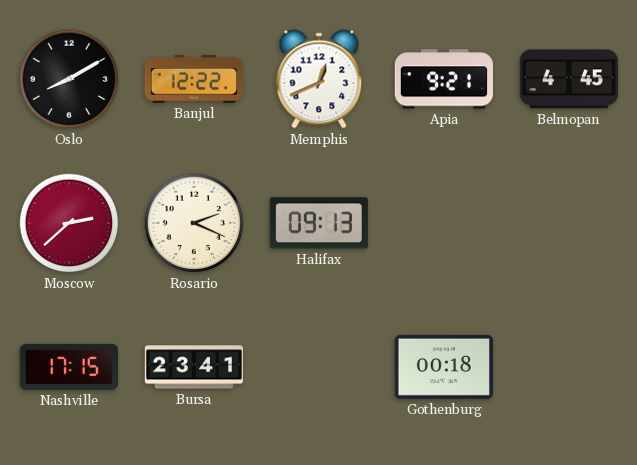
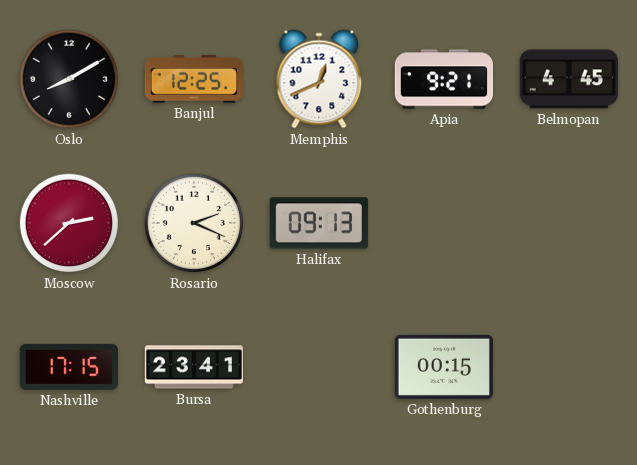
Banjul: 12:22 -> 12:25 (193, 80)
Gothenburg: 00:18 -> 00:15 (444, 367)
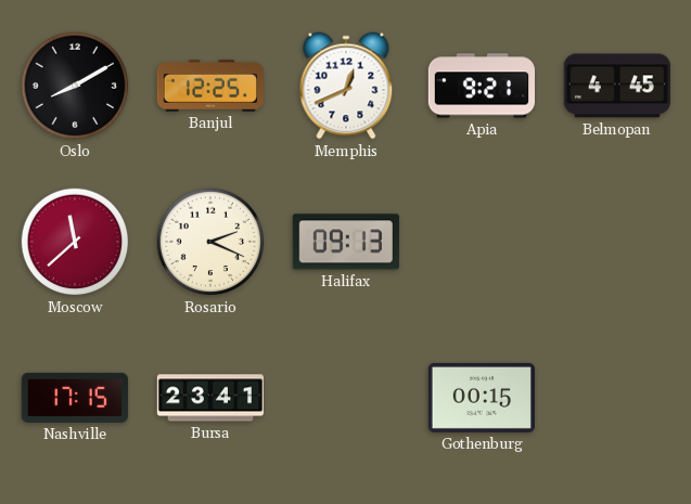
Moscow: 2:38 -> 11:38 (75, 242)
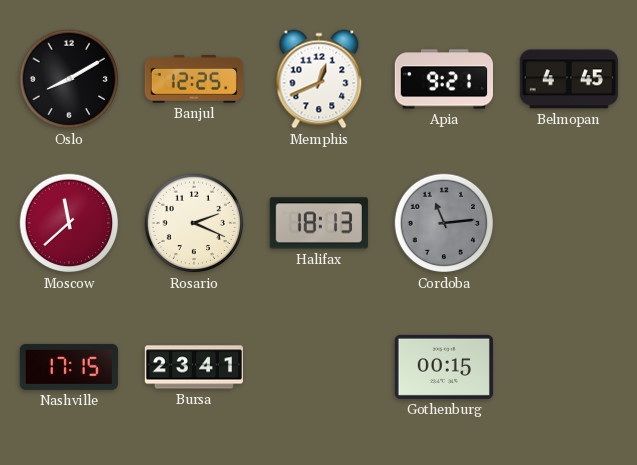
Halifax: 09:13 -> 18:13 (319, 223)
Cordoba: none -> 11:14 (444, 223)
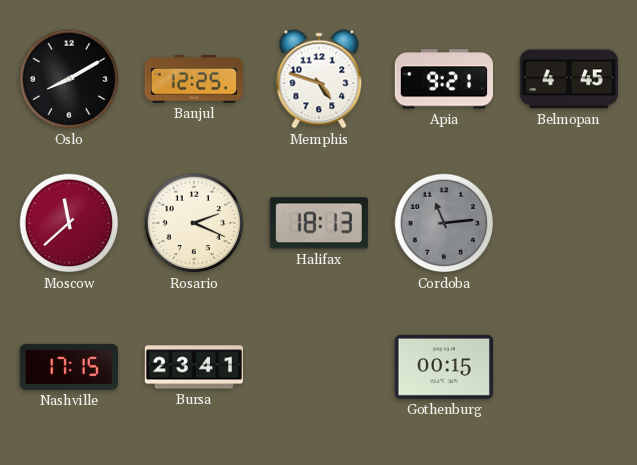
Memphis: 12:41 -> 4:48 (319, 79)
